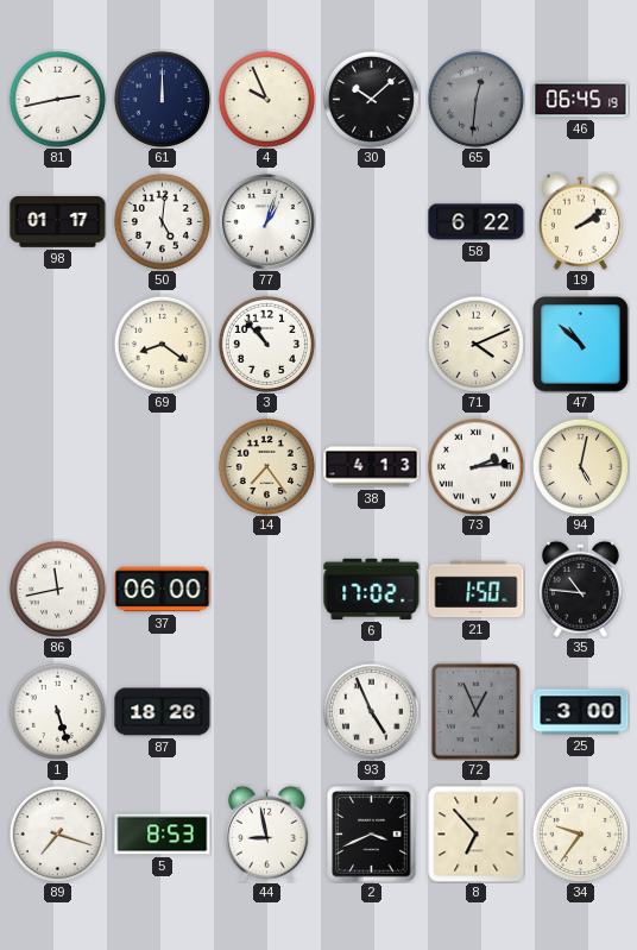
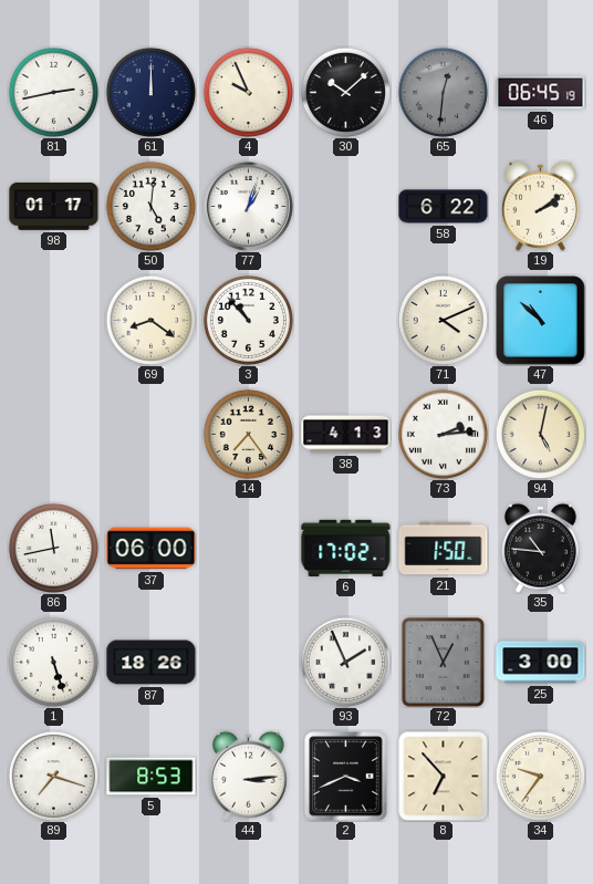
93: 4:56 -> 1:56 (345, 662)
44: 8:58 -> 3:14 (248, 776)
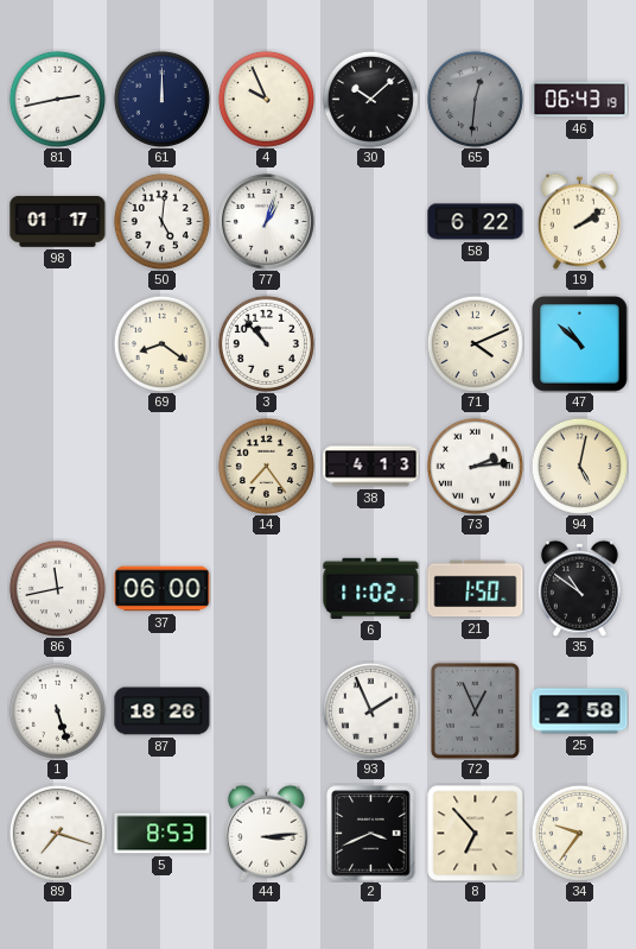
46: 06:45 -> 06:43 (580, 100)
6: 17:02 -> 11:02 (371, 588)
35: 10:46 -> 10:51 (579, 588)
25: 3:00 -> 2:58 (580, 711)
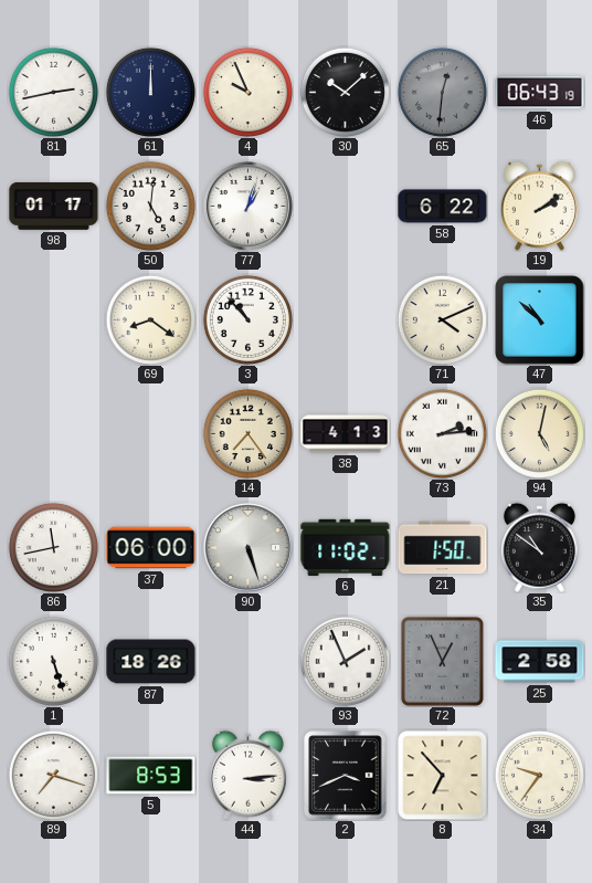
90: none -> 5:27 (247, 547)
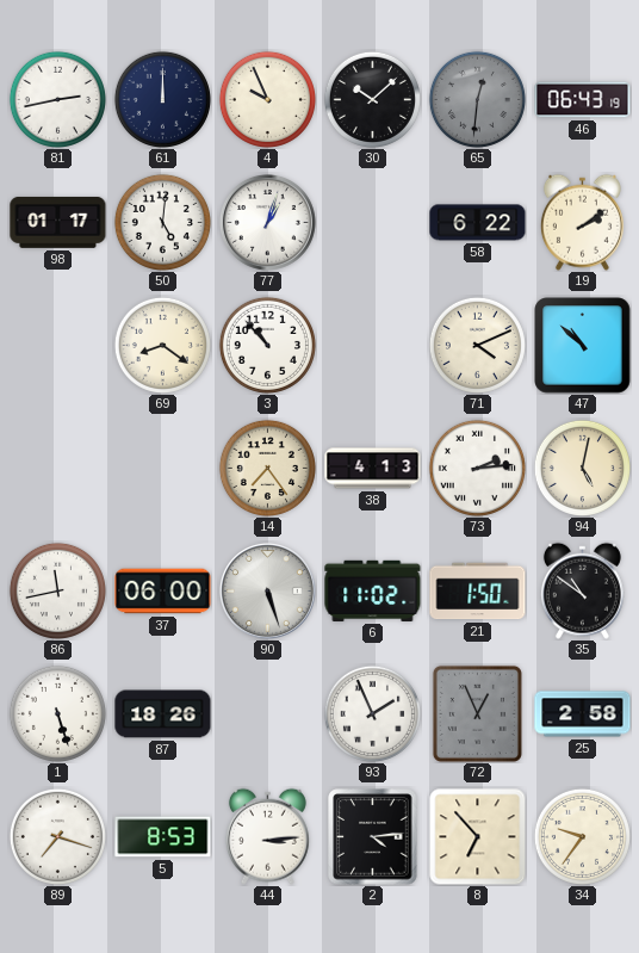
2: 3:41 -> 4:14 (373, 837)
